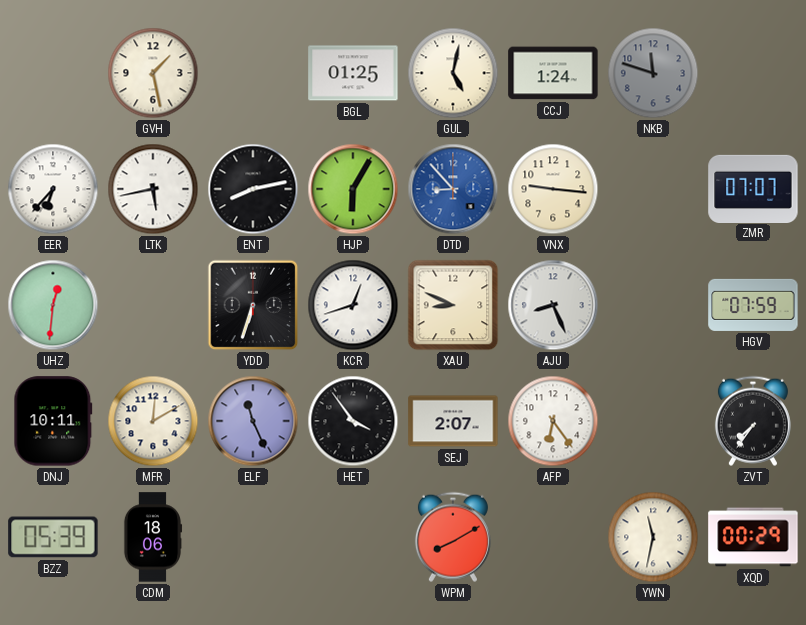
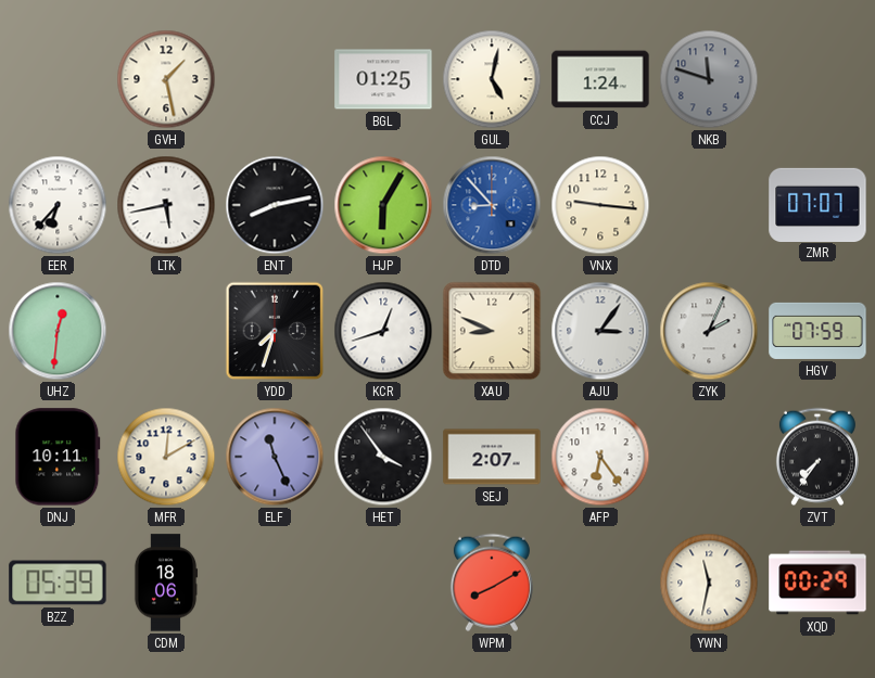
YDD: 6:33 -> 7:33 (275, 331)
AJU: 8:26 -> 3:06 (600, 331)
ZYK: none -> 2:04 (709, 331)
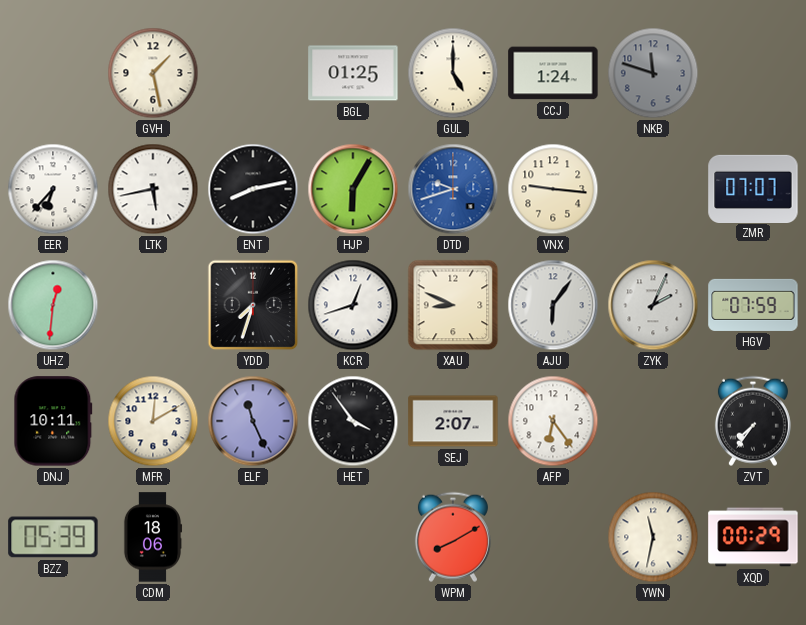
GUL: 5:02 -> 5:00 (453, 73)
DTD: 8:53 -> 9:42 (453, 189)
AJU: 3:06 -> 6:06 (553, 305)
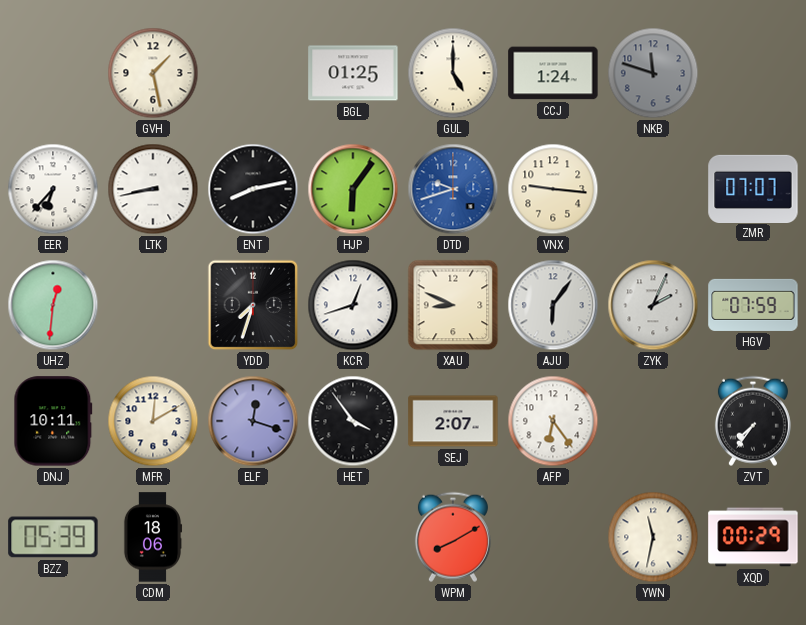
LTK: 5:43 -> 8:43 (153, 189)
HJP: 6:05 -> 6:06 (353, 189)
ELF: 11:26 -> 12:18 (253, 421)
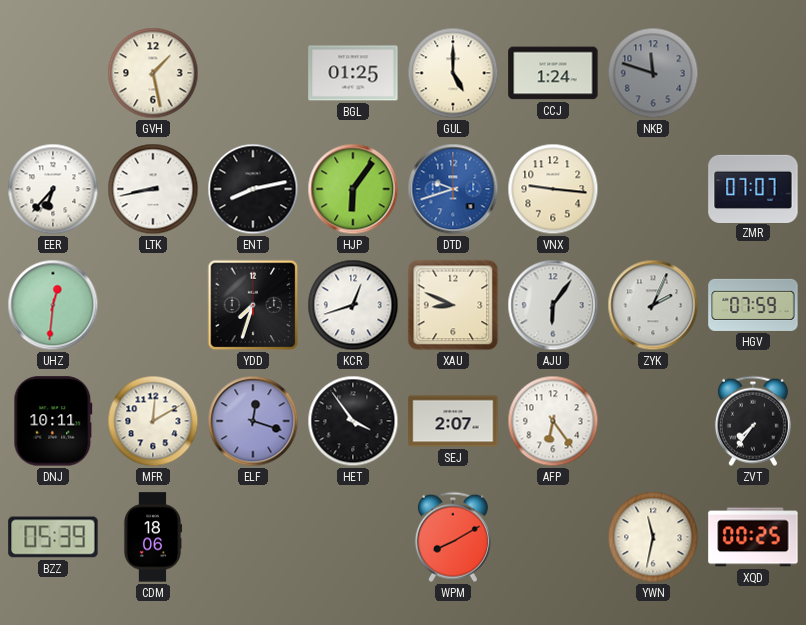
XQD: 00:29 -> 00:25 (753, 537)
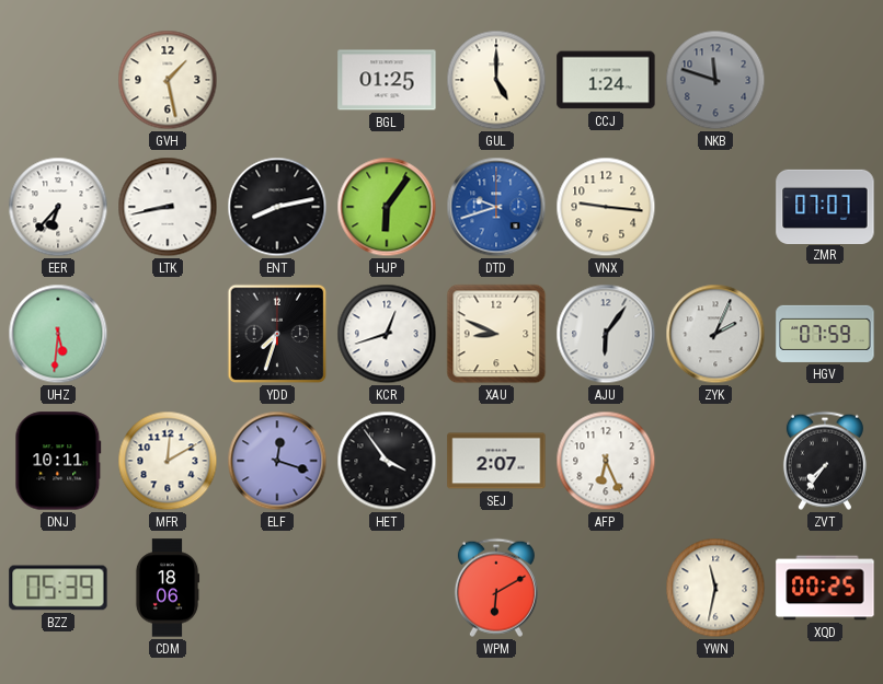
UHZ: 12:31 -> 5:31 (58, 334)
AFP: 6:24 -> 6:26 (606, 461)
WPM: 8:10 -> 6:10 (496, 588)
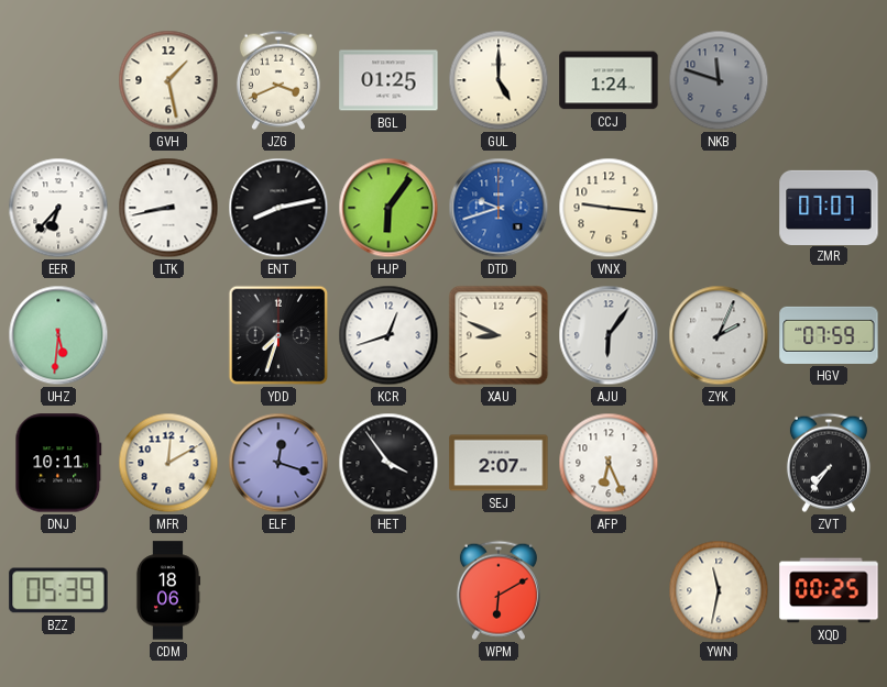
JZG: none -> 3:41 (278, 80)
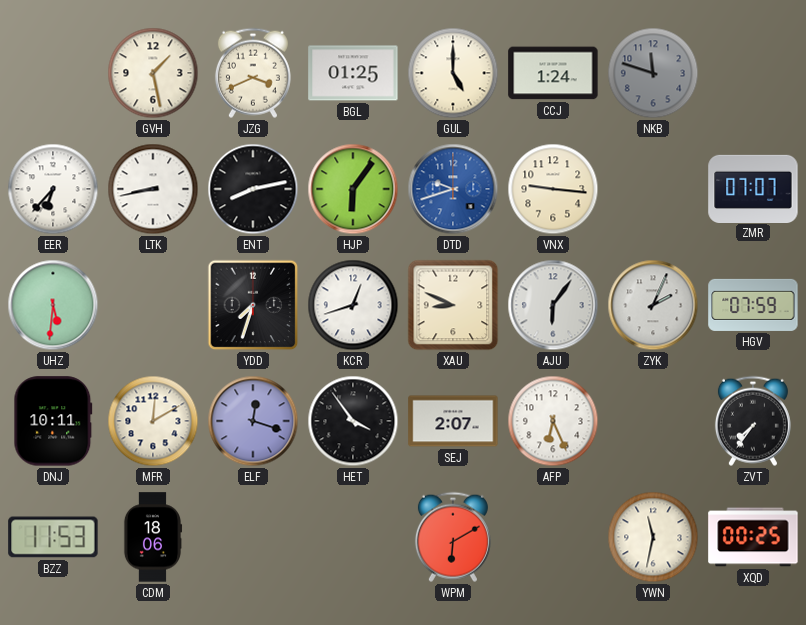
BZZ: 05:39 -> 11:53 (53, 537)
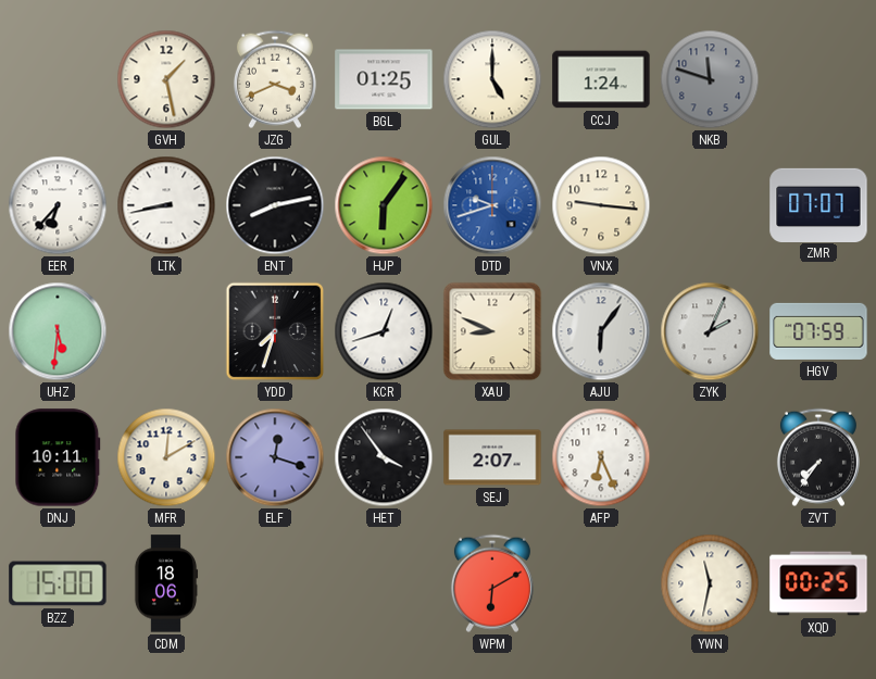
BZZ: 11:53 -> 15:00 (58, 583)
